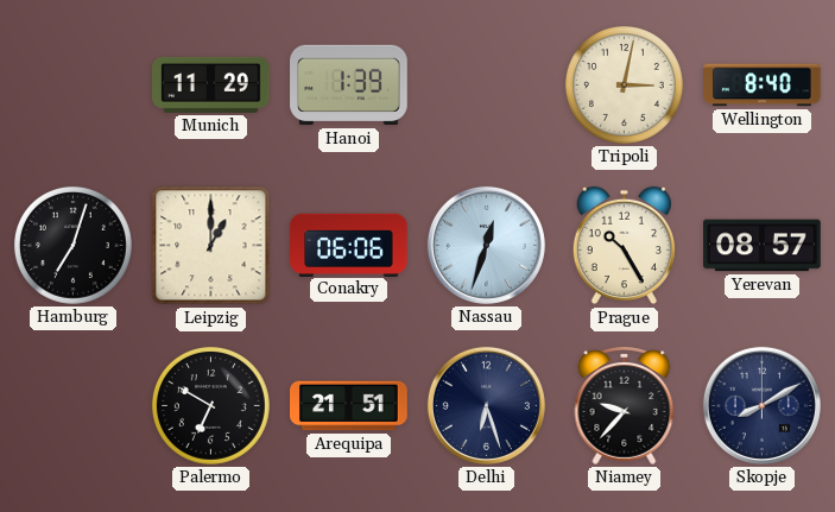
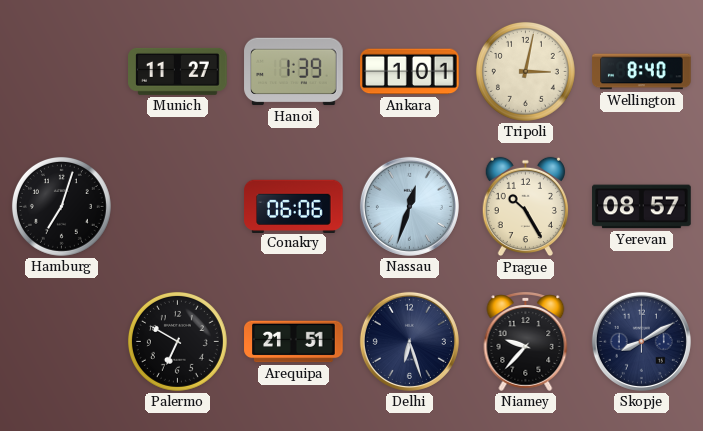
Munich: 11:29 -> 11:27 (178, 71)
Ankara: none -> 1:01 (410, 72)
Leipzig: 1:00 -> none (211, 246)
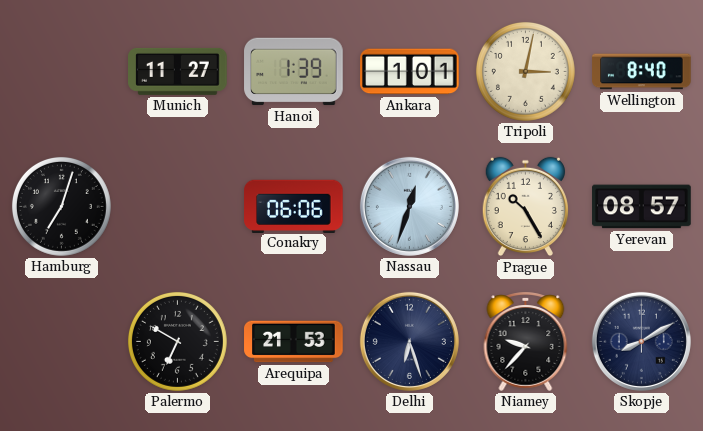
Arequipa: 21:51 -> 21:53 (294, 342)
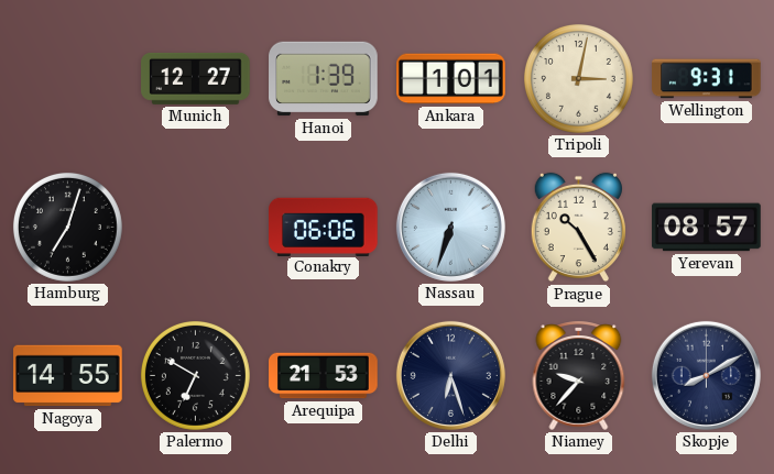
Munich: 11:27 -> 12:27 (196, 78)
Wellington: 8:40 -> 9:31 (707, 79)
Nassau: 12:33 -> 6:33 (450, 227)
Nagoya: none -> 14:55 (68, 376)
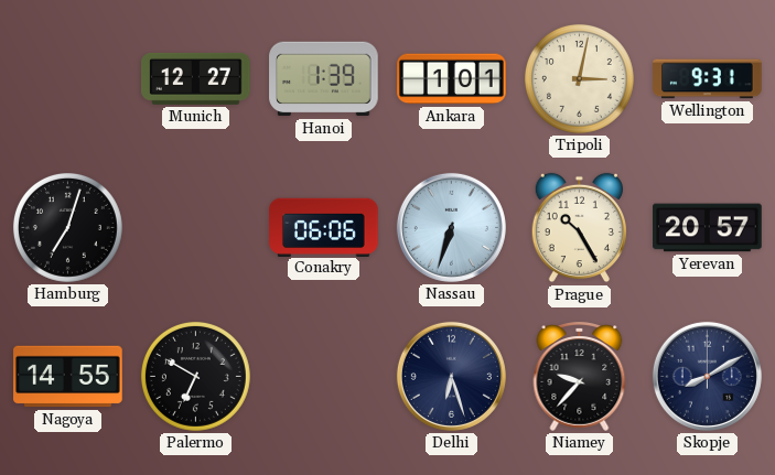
Yerevan: 08:57 -> 20:57 (708, 228)
Arequipa: 21:53 -> none (324, 376)
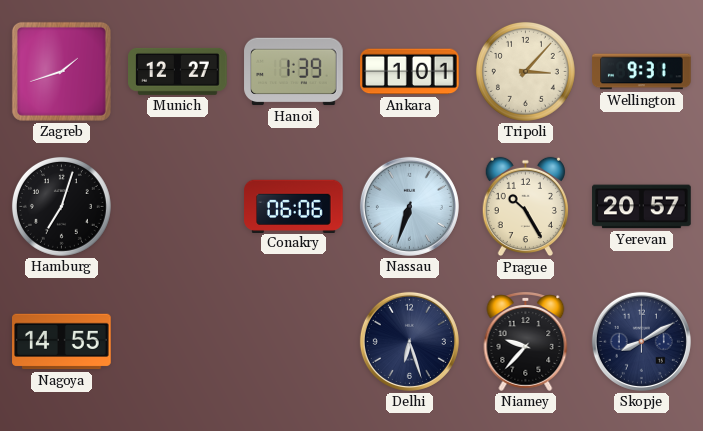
Zagreb: none -> 1:42 (61, 71)
Tripoli: 3:02 -> 3:07 (525, 71)
Palermo: 6:50 -> none (195, 376)
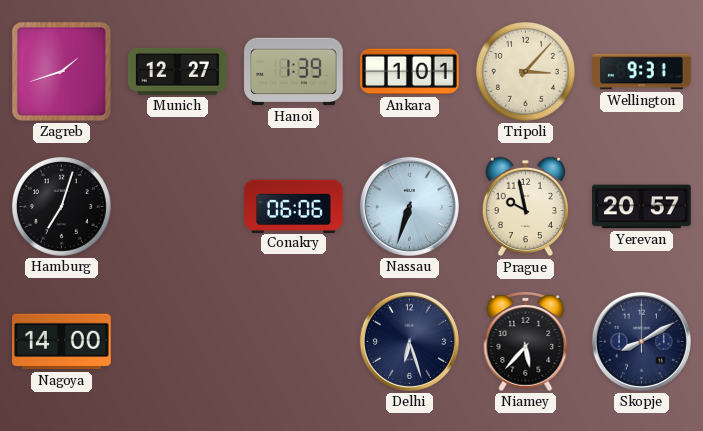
Prague: 10:25 -> 9:58 (525, 207)
Nagoya: 14:55 -> 14:00 (62, 342)
Niamey: 9:37 -> 5:37 (526, 341)
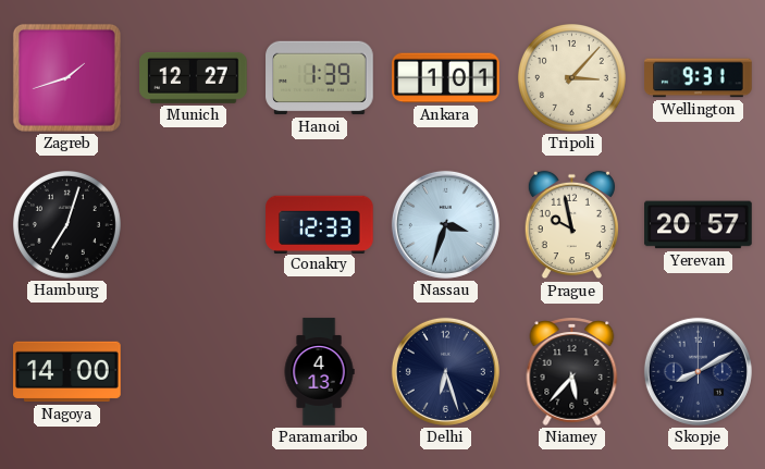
Conakry: 06:06 -> 12:33 (320, 224)
Nassau: 6:33 -> 3:33 (445, 224)
Paramaribo: none -> 4:13 (319, 372)
